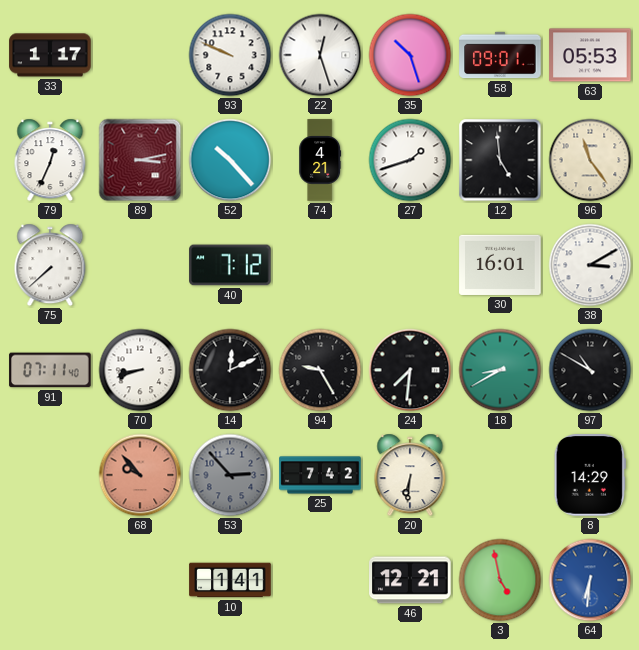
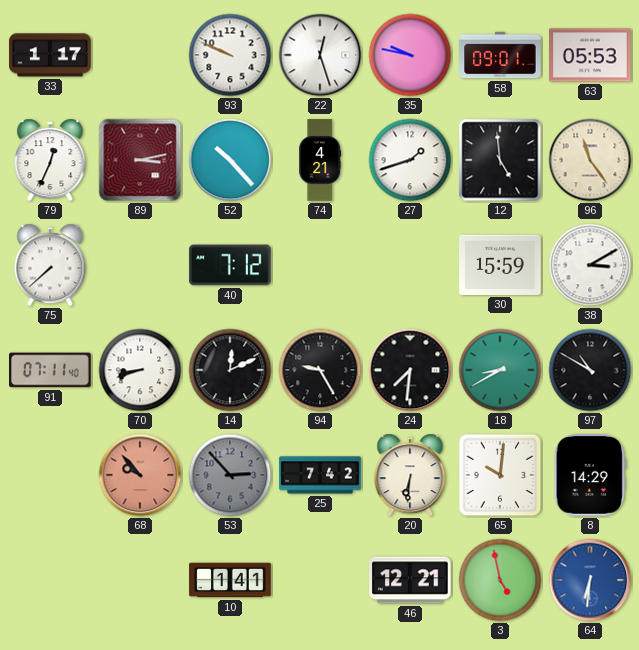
35: 10:27 -> 9:47 (410, 55)
30: 16:01 -> 15:59 (500, 265)
65: none -> 10:01 (500, 475)
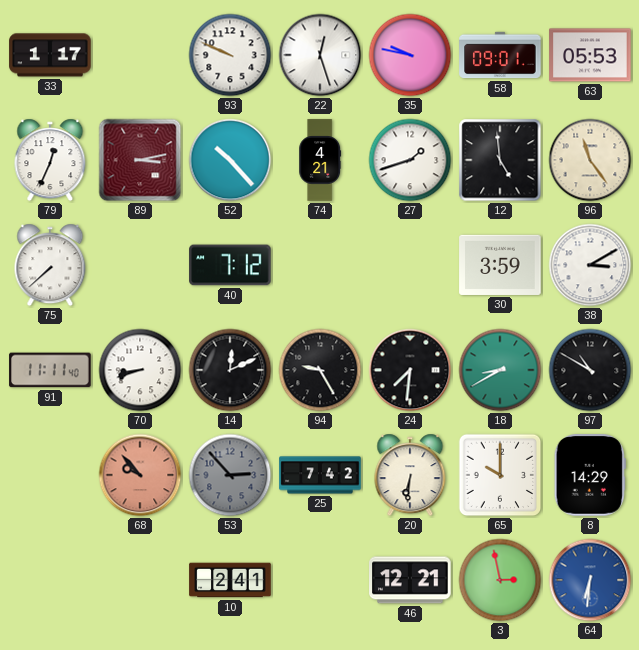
30: 15:59 -> 3:59 (500, 265)
91: 07:11 -> 11:11 (50, 370)
65: 10:01 -> 10:00 (500, 475)
10: 1:41 -> 2:41 (230, 580)
3: 4:58 -> 2:58 (500, 580)
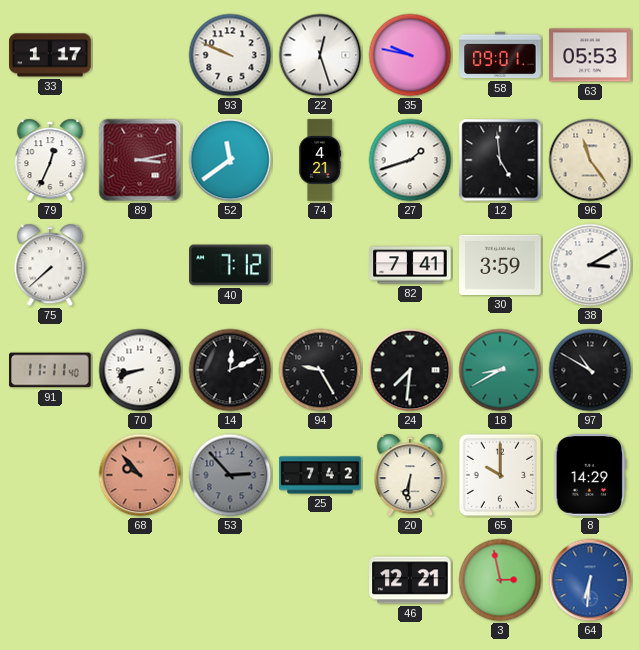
52: 10:23 -> 11:39 (230, 160)
82: none -> 7:41 (410, 265)
10: 2:41 -> none (230, 580)
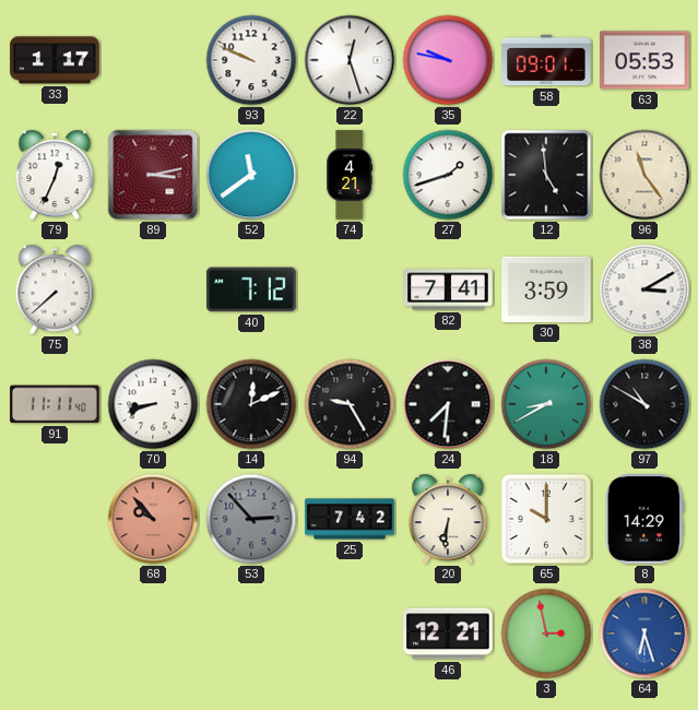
64: 6:31 -> 6:27 (644, 634)
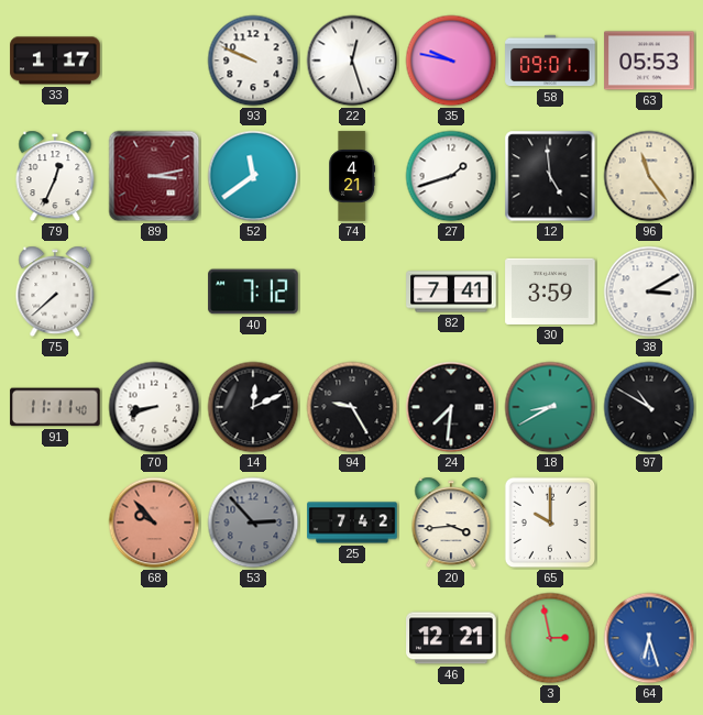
20: 6:31 -> 3:44 (451, 522)
8: 14:29 -> none (644, 519)
